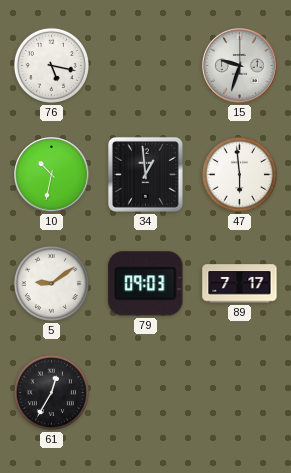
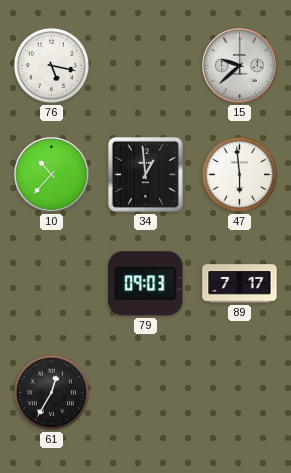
15: 9:33 -> 9:38 (240, 66)
10: 10:32 -> 10:37 (52, 175)
5: 9:09 -> none (51, 283)
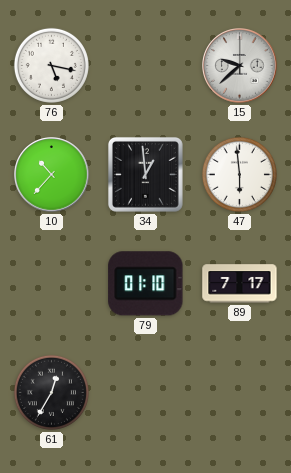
79: 09:03 -> 01:10 (146, 284)
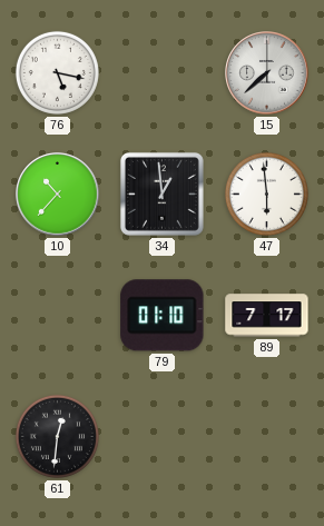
15: 9:38 -> 7:38 (267, 73)
61: 12:35 -> 12:31 (57, 436)
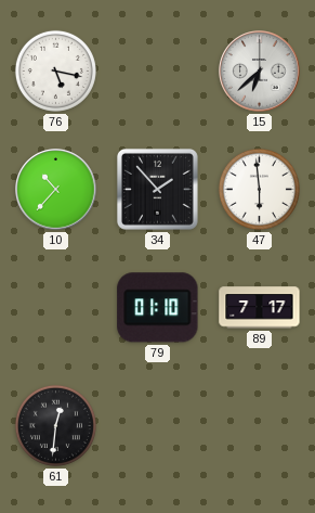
15: 7:38 -> 6:38 (260, 72)
34: 12:59 -> 1:53 (157, 189)
